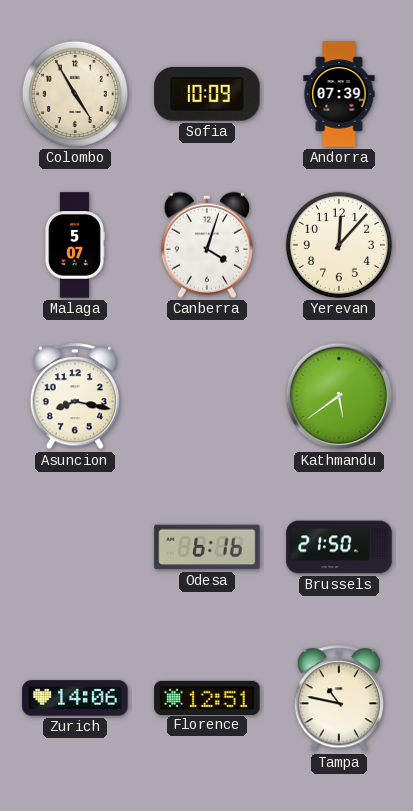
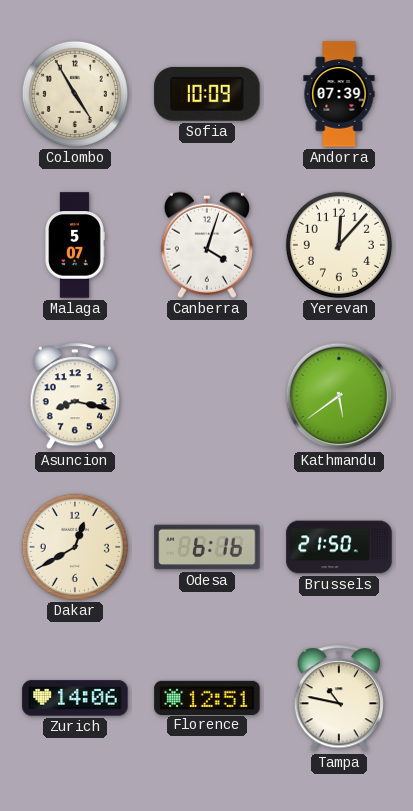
Dakar: none -> 12:40 (75, 547)
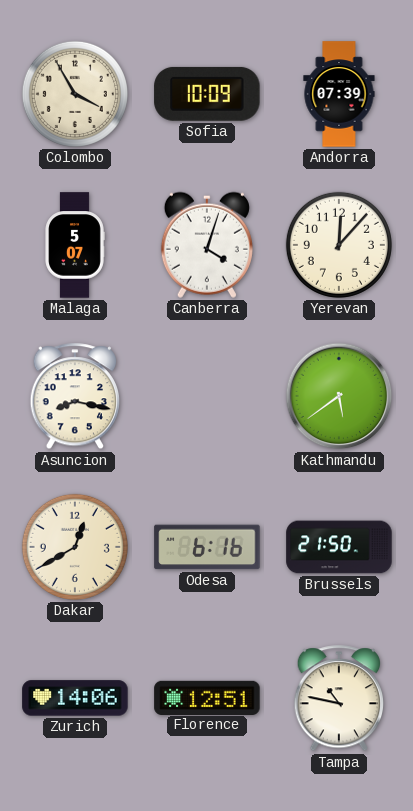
Colombo: 4:55 -> 3:55 (75, 94)
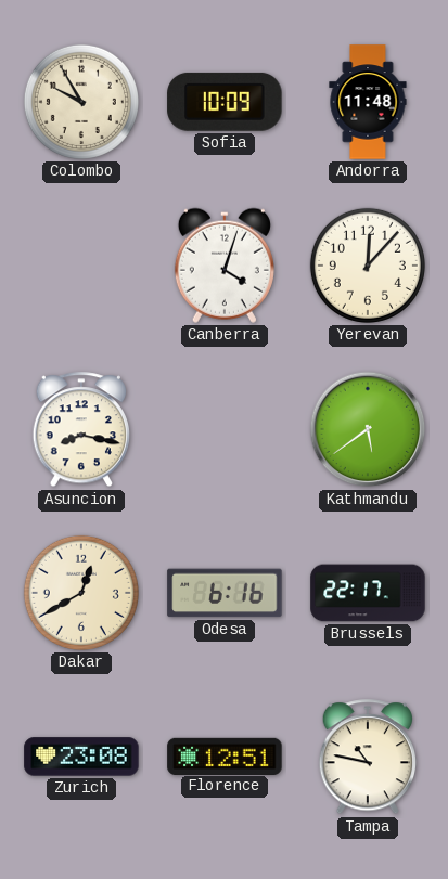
Colombo: 3:55 -> 9:55 (81, 102)
Andorra: 07:39 -> 11:48 (368, 102)
Malaga: 5:07 -> none (75, 245)
Brussels: 21:50 -> 22:17 (368, 593)
Zurich: 14:06 -> 23:08 (81, 757)
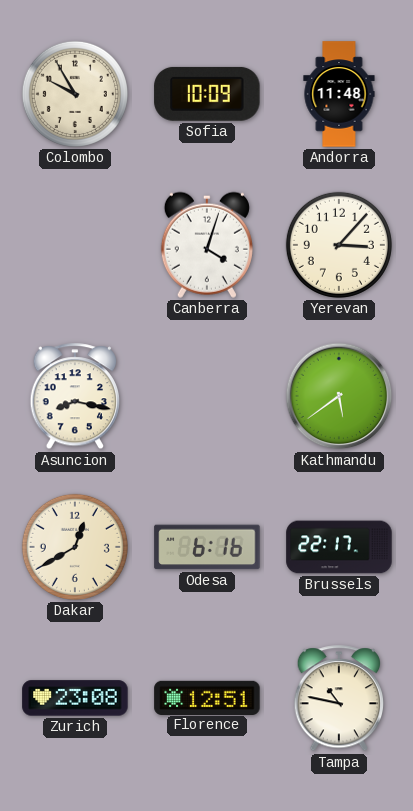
Yerevan: 12:07 -> 3:07 (339, 245)
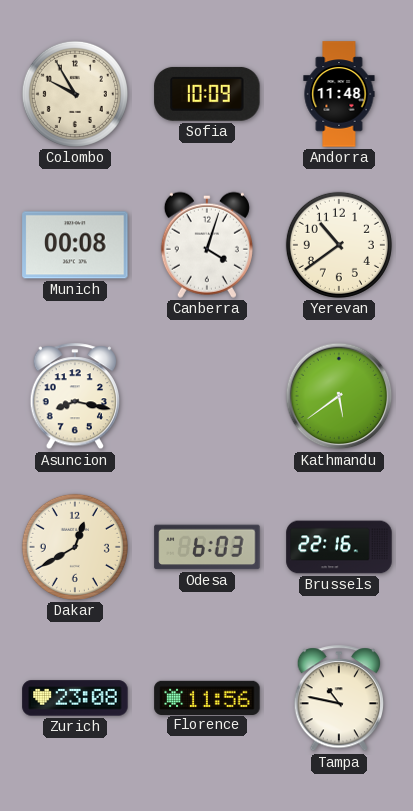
Munich: none -> 00:08 (75, 245)
Yerevan: 3:07 -> 10:39 (339, 245)
Odesa: 6:16 -> 6:03 (207, 547)
Brussels: 22:17 -> 22:16 (339, 547)
Florence: 12:51 -> 11:56 (207, 697)
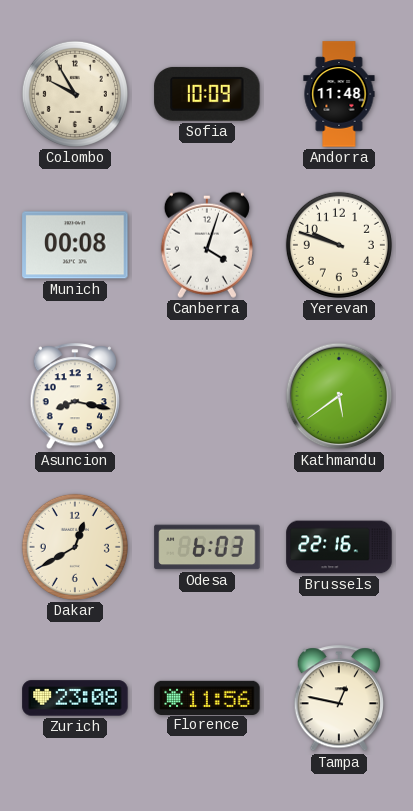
Yerevan: 10:39 -> 9:48 (339, 245)
Tampa: 10:47 -> 12:47 (338, 699)
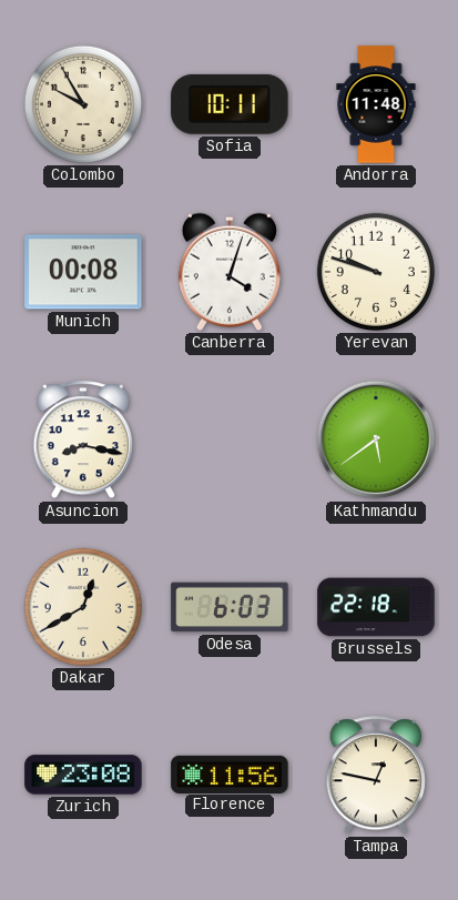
Sofia: 10:09 -> 10:11 (230, 104)
Brussels: 22:16 -> 22:18 (376, 607)
